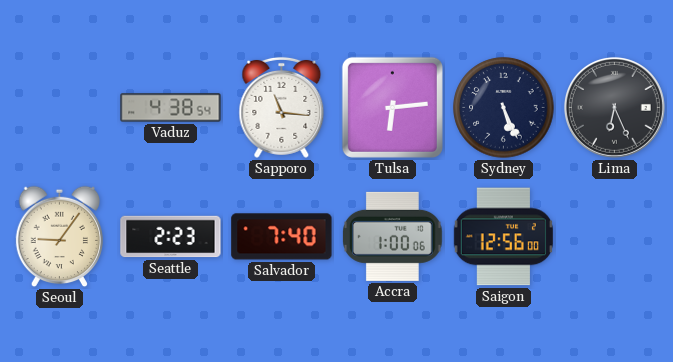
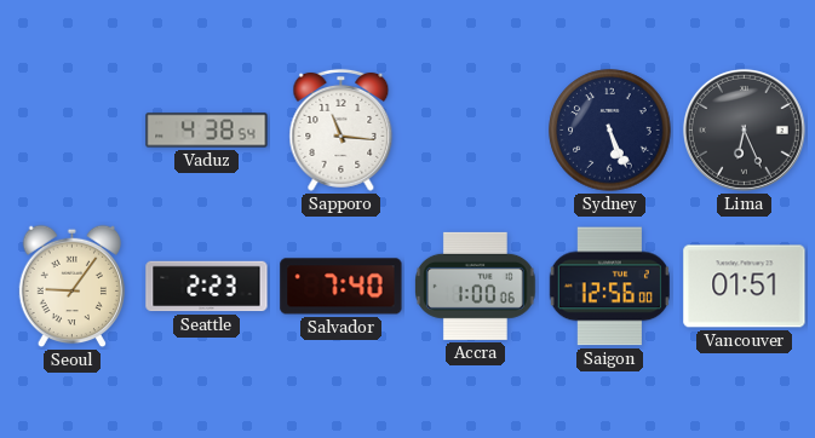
Tulsa: 6:14 -> none (392, 107)
Vancouver: none -> 01:51 (745, 287)
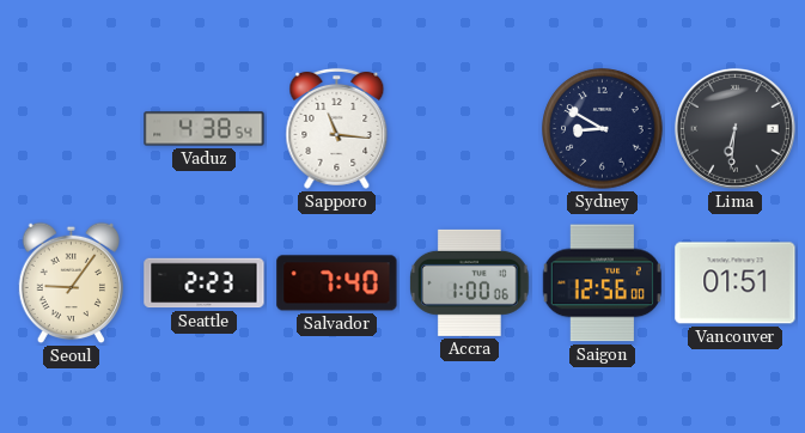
Sydney: 5:26 -> 8:50 (603, 129)
Lima: 6:26 -> 6:31 (734, 128)
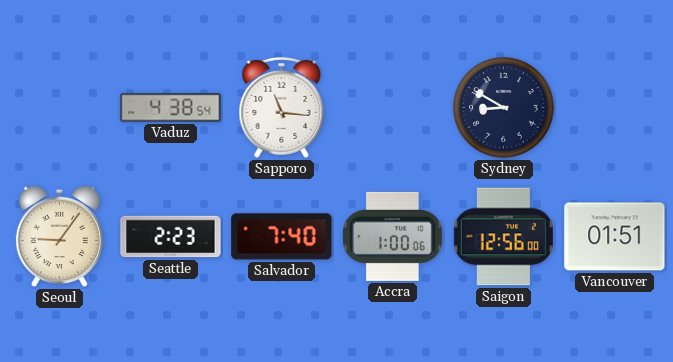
Lima: 6:31 -> none (734, 128)
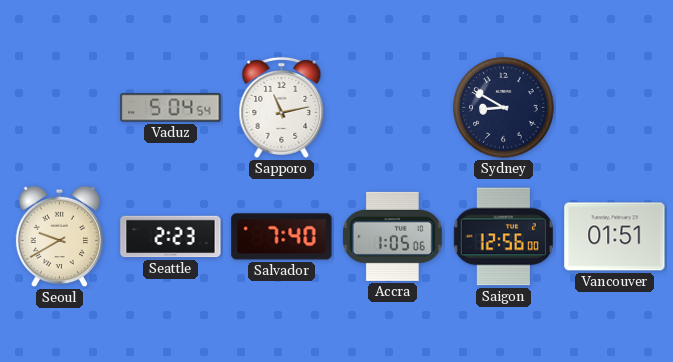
Vaduz: 4:38 -> 5:04 (171, 108)
Sapporo: 11:16 -> 11:13 (282, 107)
Seoul: 9:06 -> 9:40 (59, 237)
Accra: 1:00 -> 1:05 (393, 236)
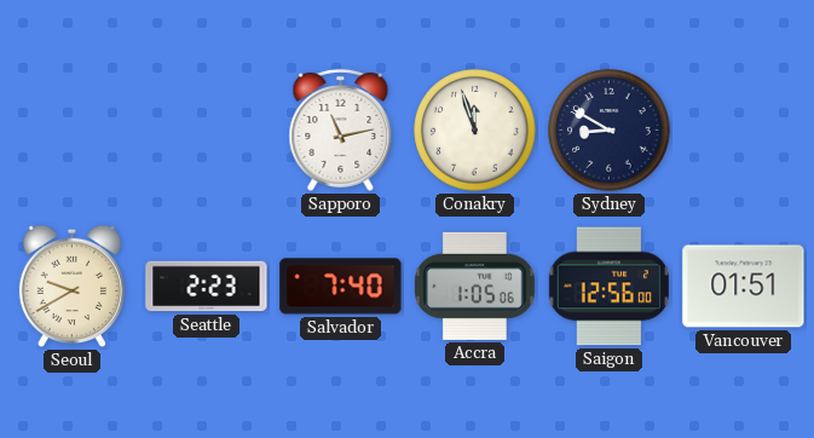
Vaduz: 5:04 -> none (171, 108)
Conakry: none -> 11:57 (475, 131)
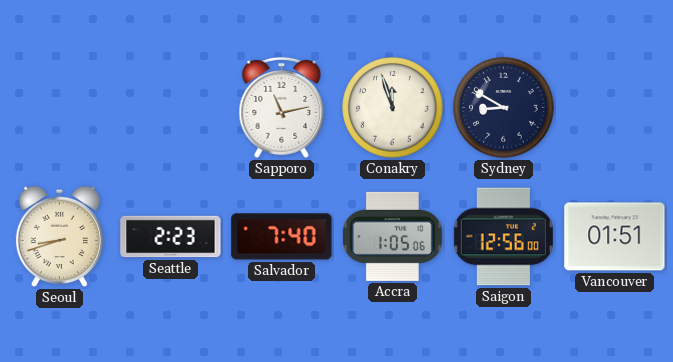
Seoul: 9:40 -> 8:42 (59, 237)
